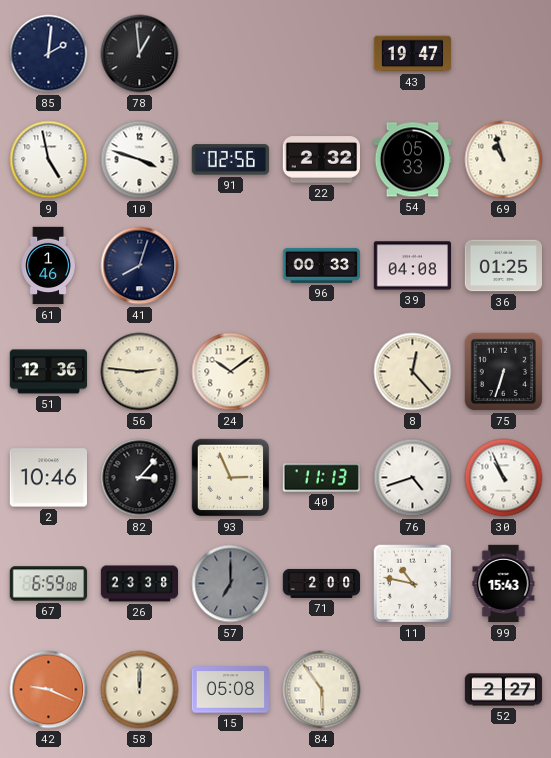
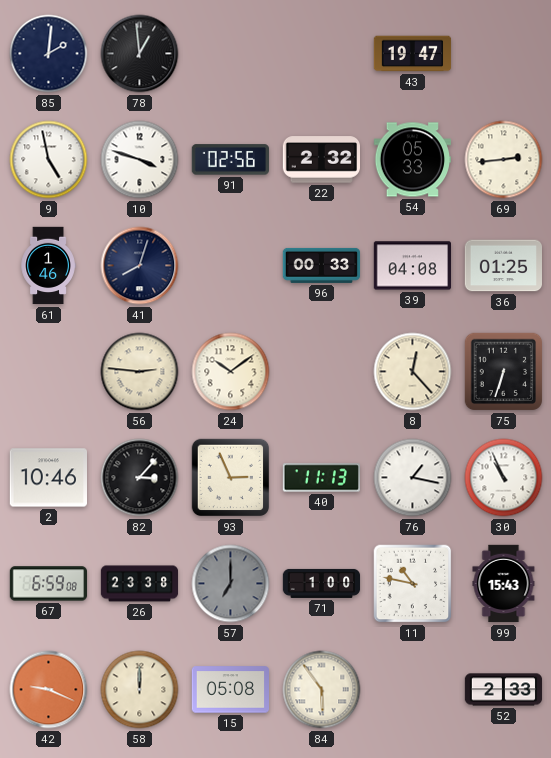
69: 10:57 -> 2:44 (504, 160)
51: 12:36 -> none (49, 372)
76: 4:42 -> 1:17 (413, 478)
71: 2:00 -> 1:00 (322, 583)
52: 2:27 -> 2:33 (504, 690)
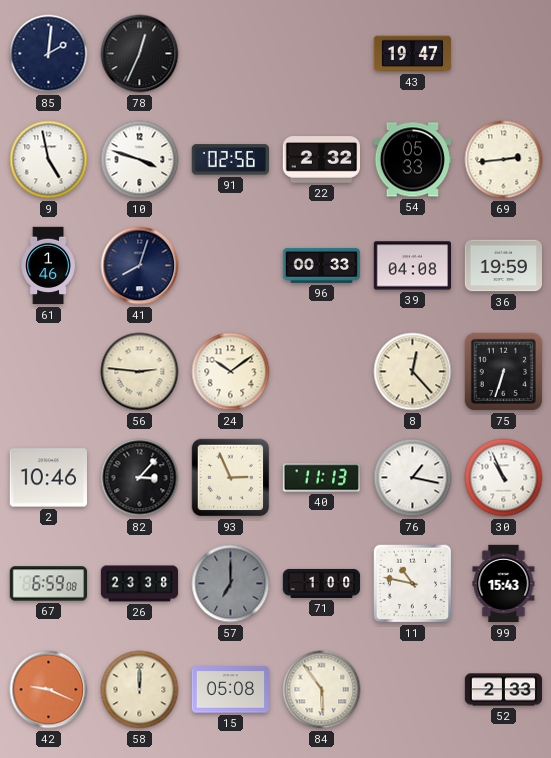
78: 12:59 -> 12:34 (140, 54)
36: 01:25 -> 19:59 (503, 266)
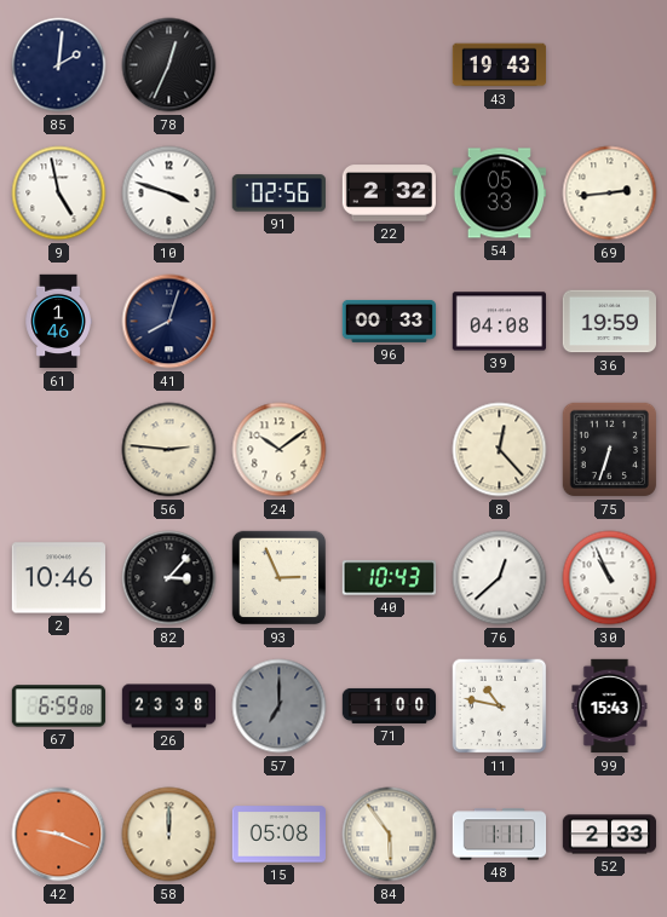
43: 19:47 -> 19:43 (500, 65)
40: 11:13 -> 10:43 (389, 578)
76: 1:17 -> 12:38 (500, 578)
48: none -> 1:11 (500, 835)
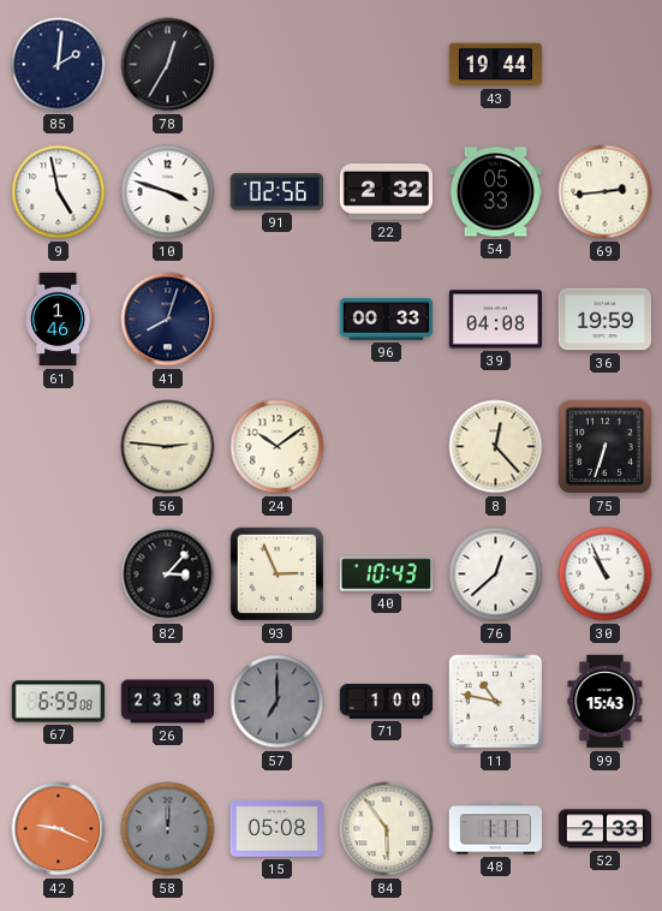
78: 12:34 -> 12:35 (168, 65)
43: 19:43 -> 19:44 (496, 65)
2: 10:46 -> none (58, 578)
58 dial: cream -> grey (168, 829)
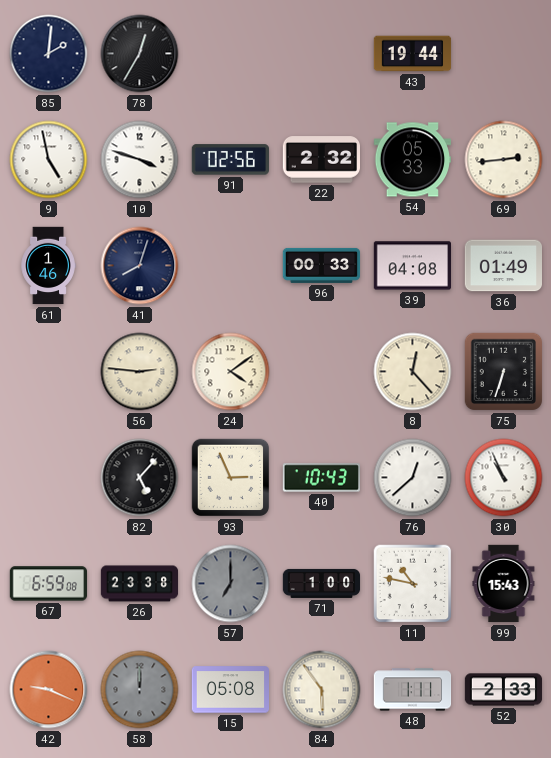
36: 19:59 -> 01:49 (503, 266)
24: 10:09 -> 4:09 (231, 372)
82: 3:07 -> 5:07 (140, 478)
